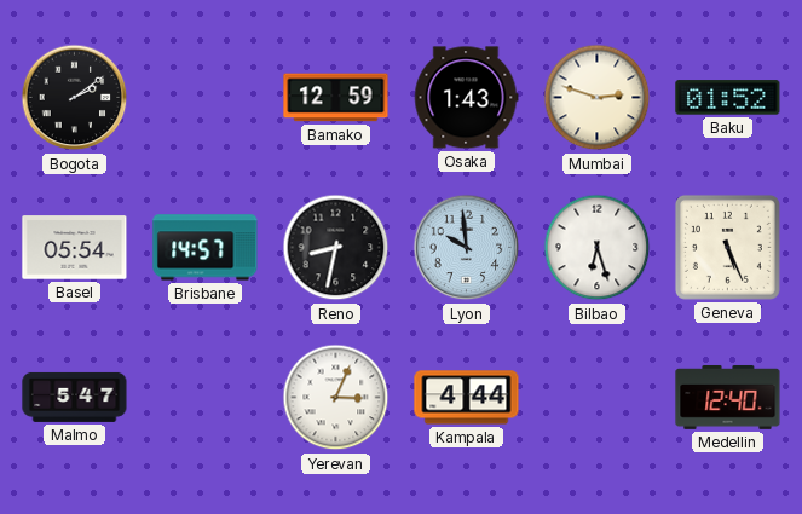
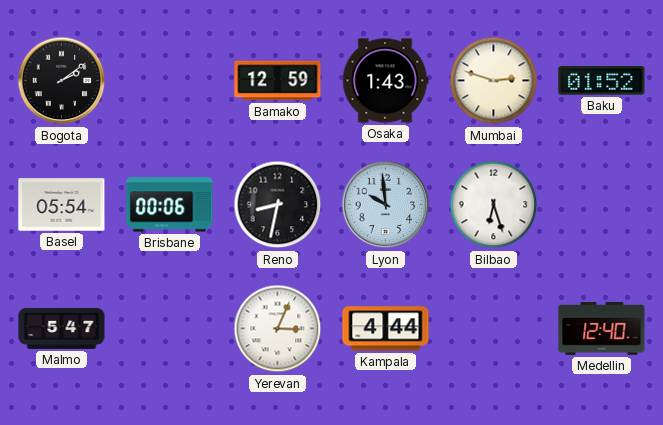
Brisbane: 14:57 -> 00:06 (170, 205)
Geneva: 5:26 -> none (727, 247)
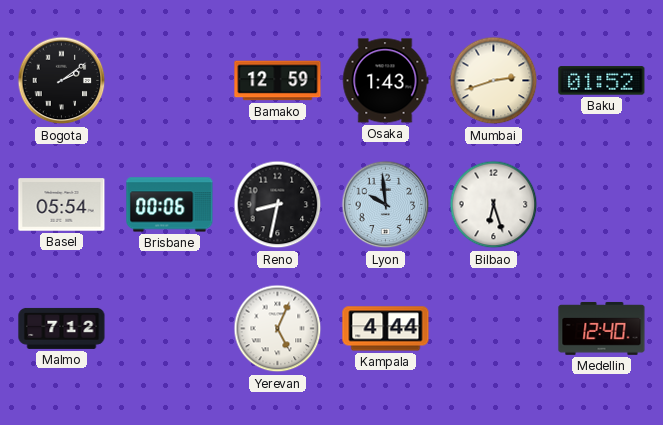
Mumbai: 2:48 -> 2:42 (494, 81)
Malmo: 5:47 -> 7:12 (62, 328)
Yerevan: 3:04 -> 5:04 (278, 329)
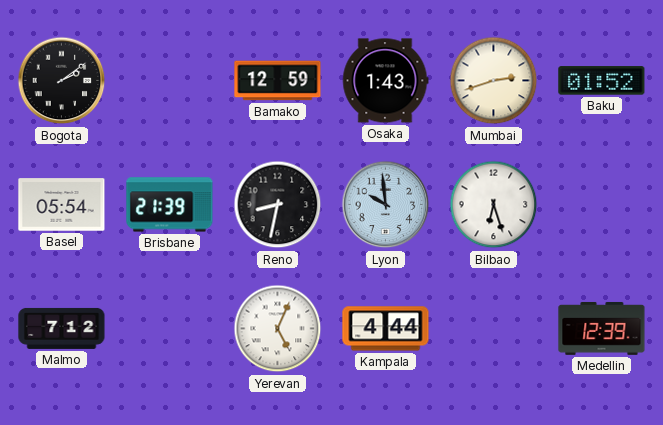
Brisbane: 00:06 -> 21:39 (170, 205)
Medellin: 12:40 -> 12:39 (602, 328)
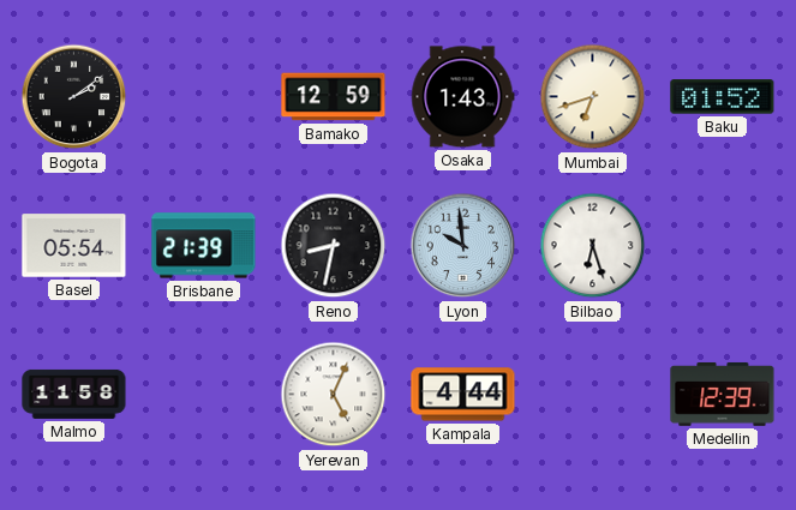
Mumbai: 2:42 -> 6:42 (593, 97)
Malmo: 7:12 -> 11:58 (74, 394)
